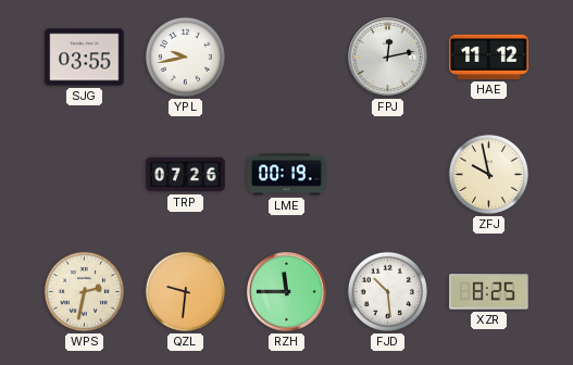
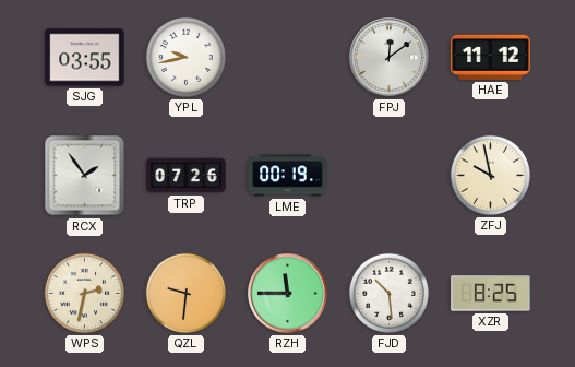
FPJ: 12:13 -> 12:09 (390, 58)
RCX: none -> 1:54 (85, 176)
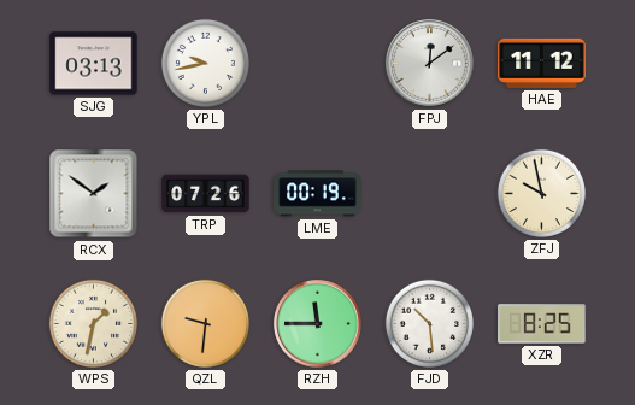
SJG: 03:55 -> 03:13 (94, 64)
RCX: 1:54 -> 1:51 (94, 194)
WPS: 2:32 -> 1:32 (93, 323)
